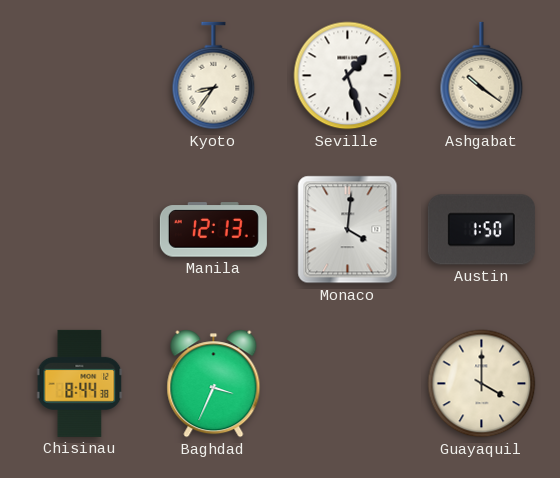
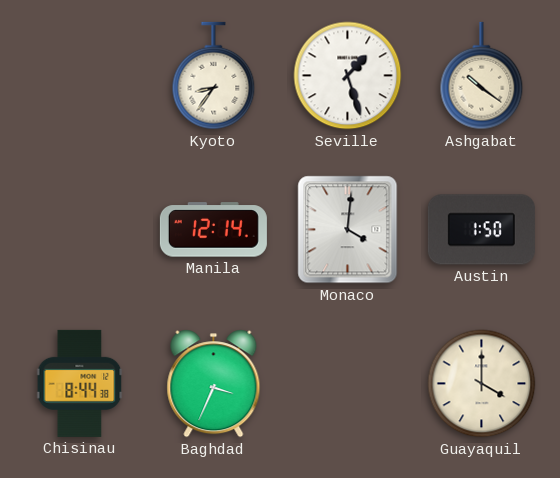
Manila: 12:13 -> 12:14 (213, 230)
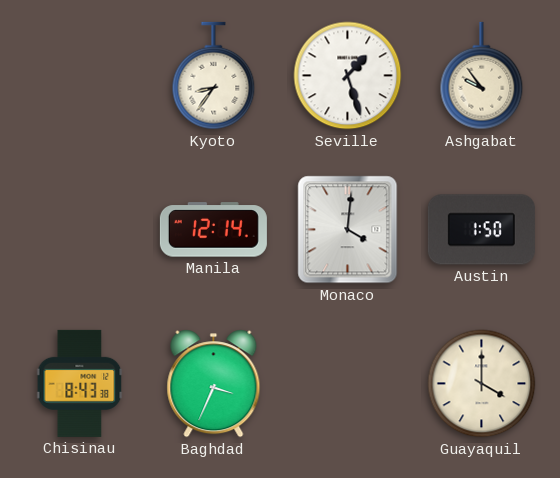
Ashgabat: 10:21 -> 9:54 (482, 76)
Chisinau: 8:44 -> 8:43 (80, 383)
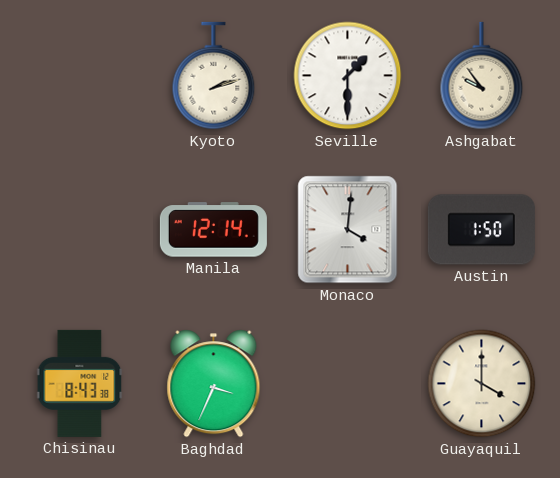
Kyoto: 8:36 -> 2:12 (214, 76)
Seville: 1:27 -> 1:30 (348, 76)
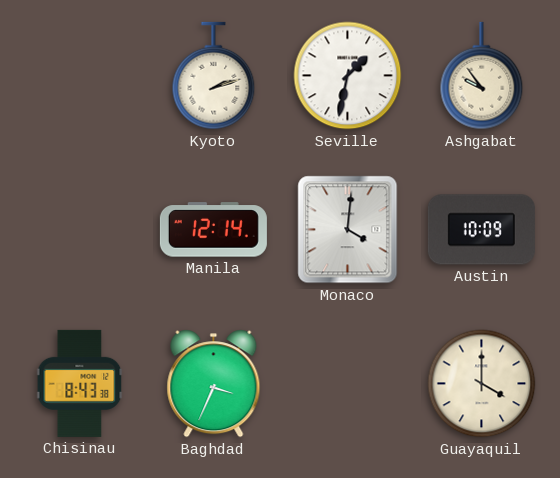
Seville: 1:30 -> 1:32 (348, 76)
Austin: 1:50 -> 10:09 (481, 230)
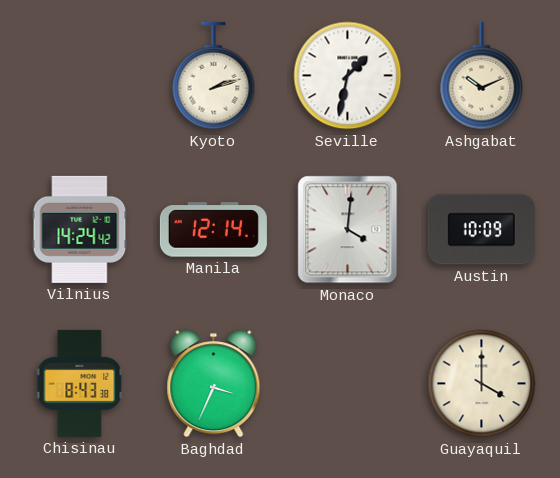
Ashgabat: 9:54 -> 10:11 (482, 76)
Vilnius: none -> 14:24 (80, 229)
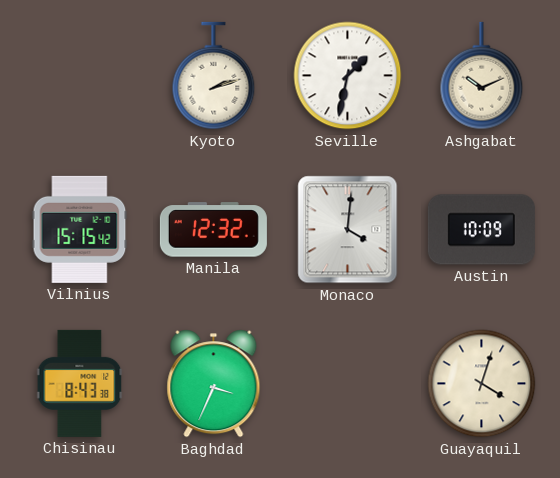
Vilnius: 14:24 -> 15:15 (80, 229)
Manila: 12:14 -> 12:32 (213, 230)
Guayaquil: 4:00 -> 4:03 (482, 384)
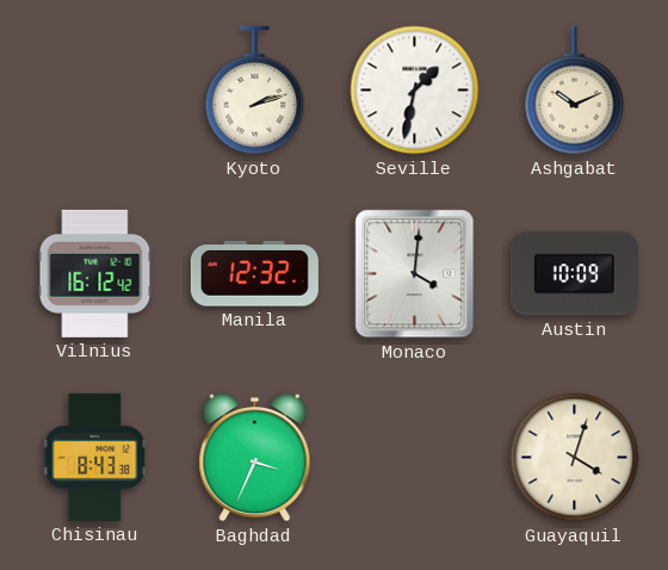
Vilnius: 15:15 -> 16:12 (95, 273)
